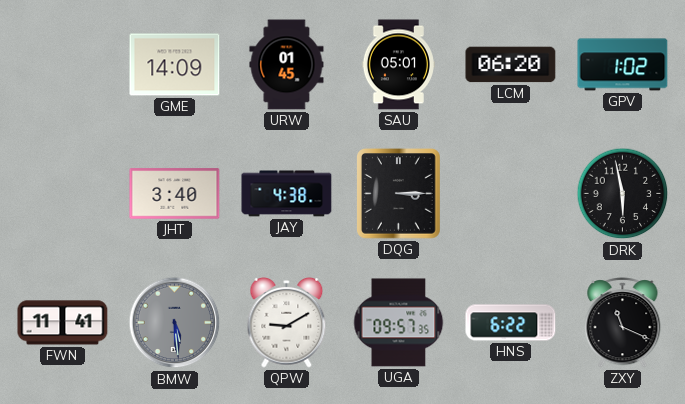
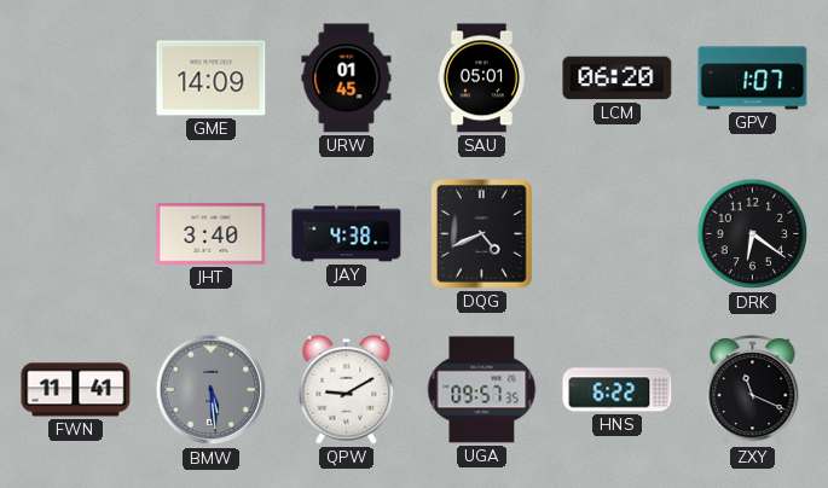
GPV: 1:02 -> 1:07 (753, 79)
DQG: 3:15 -> 4:41 (482, 234)
DRK: 5:58 -> 6:21 (753, 234)
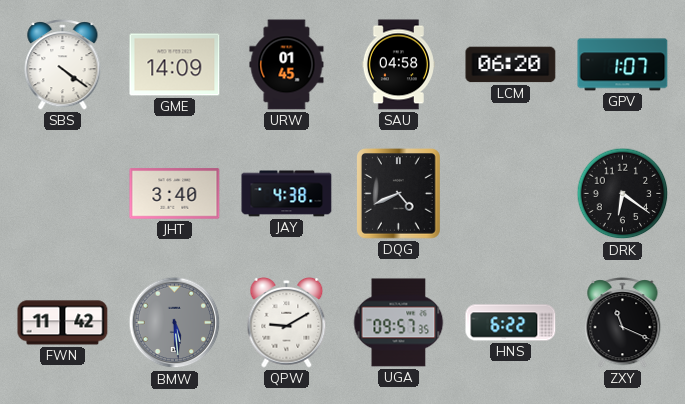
SBS: none -> 4:21 (63, 65)
SAU: 05:01 -> 04:58 (398, 65)
FWN: 11:41 -> 11:42 (63, 323)
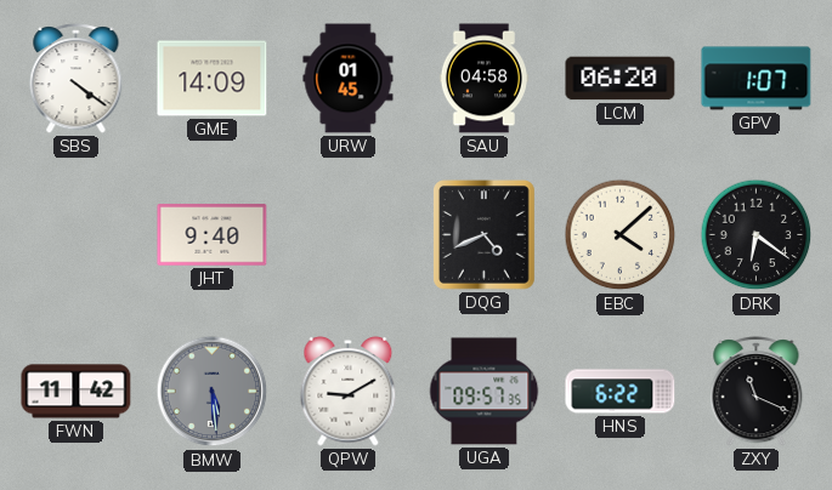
JHT: 3:40 -> 9:40 (213, 235)
JAY: 4:38 -> none (287, 194)
EBC: none -> 4:08 (621, 235)
